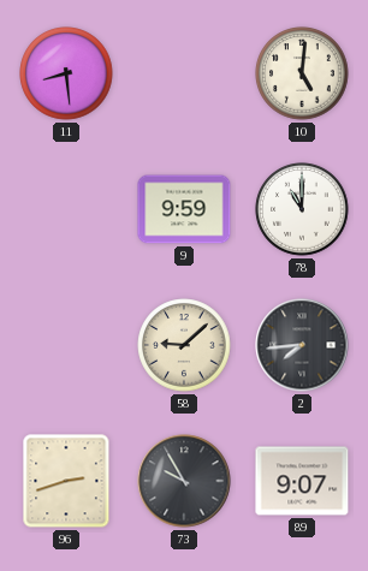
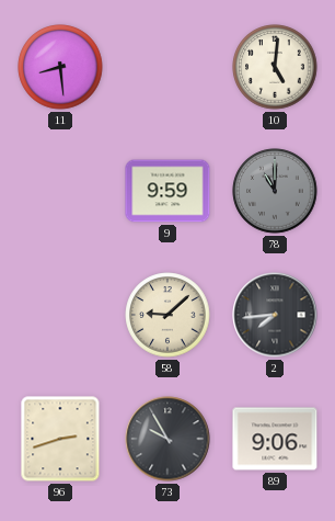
78 dial: white -> grey (275, 191)
89: 9:07 -> 9:06 (275, 439)
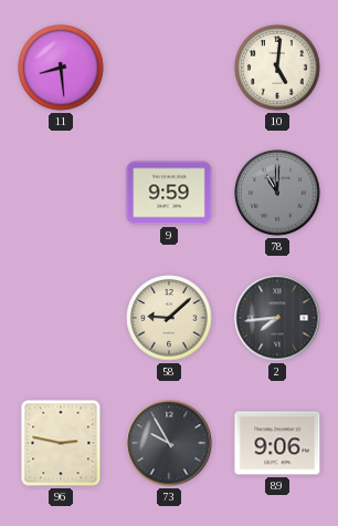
96: 2:42 -> 2:47 (61, 443)
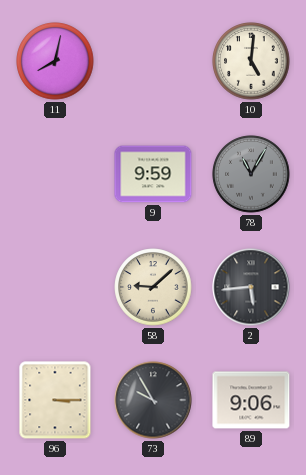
11: 8:29 -> 8:02 (55, 61)
78: 11:00 -> 11:05 (251, 174)
2: 7:44 -> 5:44 (251, 287)
96: 2:47 -> 3:15 (55, 400)
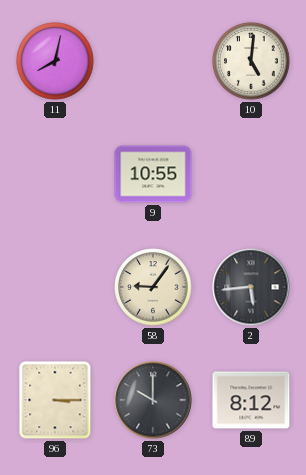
9: 9:59 -> 10:55 (153, 174)
78: 11:05 -> none (251, 174)
58: 9:08 -> 9:06 (153, 287)
73: 9:55 -> 10:00 (153, 400)
89: 9:06 -> 8:12 (251, 400)
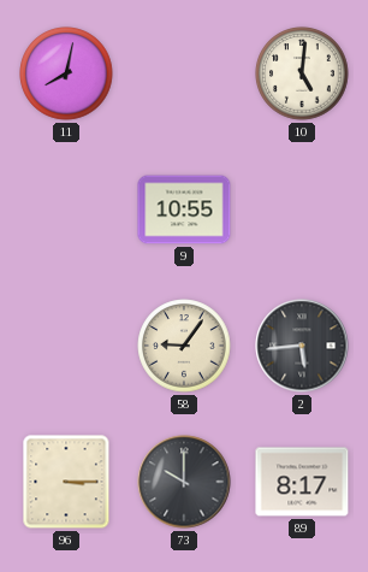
89: 8:12 -> 8:17 (302, 482)
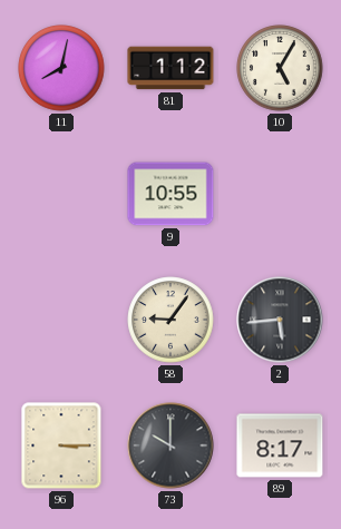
81: none -> 1:12 (170, 68)
10: 5:01 -> 5:05 (280, 68)
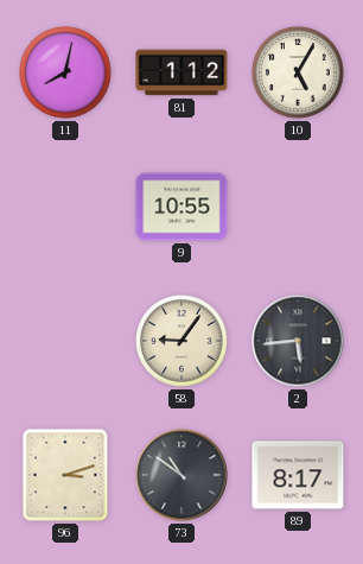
96: 3:15 -> 3:12 (65, 475)
73: 10:00 -> 10:51 (181, 475)
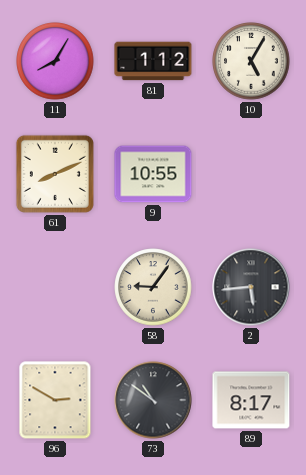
11: 8:02 -> 8:05 (55, 61)
61: none -> 8:11 (55, 174)
96: 3:12 -> 2:50 (55, 400)
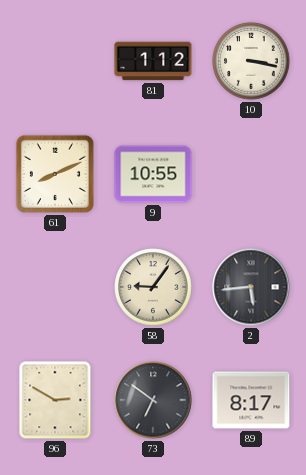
11: 8:05 -> none (55, 61)
10: 5:05 -> 3:17 (251, 61)
73: 10:51 -> 6:51 (153, 400)
